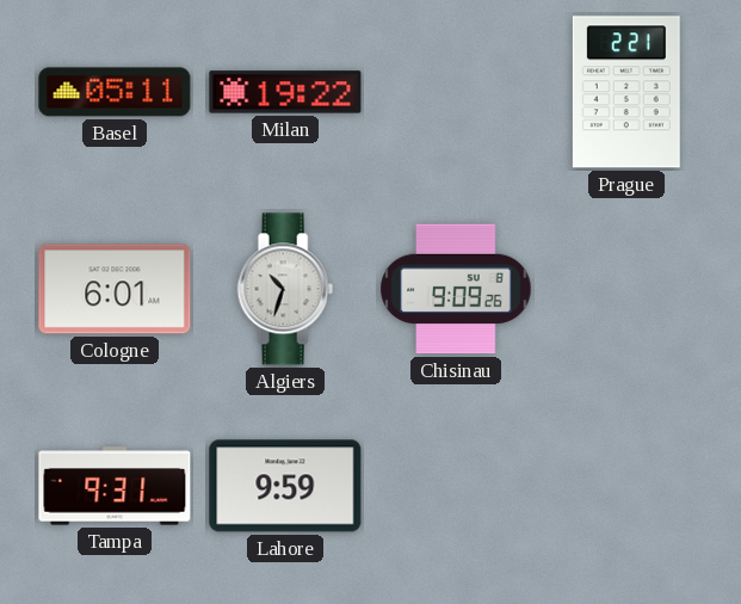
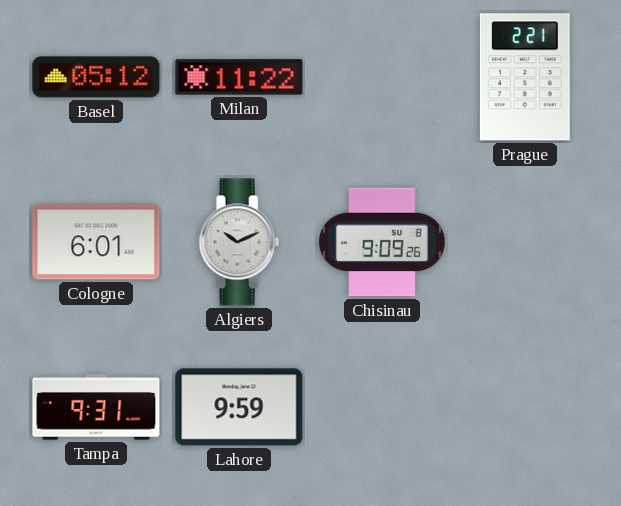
Basel: 05:11 -> 05:12 (96, 77)
Milan: 19:22 -> 11:22 (239, 77)
Algiers: 10:33 -> 10:11 (239, 242)
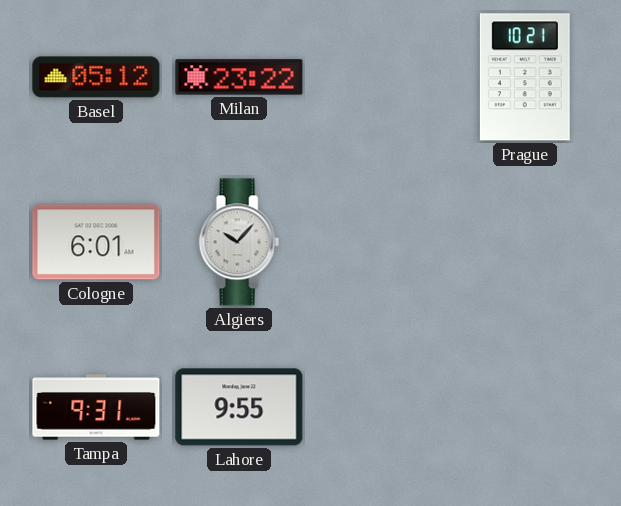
Milan: 11:22 -> 23:22 (239, 77)
Prague: 2:21 -> 10:21 (525, 77)
Algiers: 10:11 -> 10:07 (239, 242)
Chisinau: 9:09 -> none (382, 242)
Lahore: 9:59 -> 9:55 (239, 407)
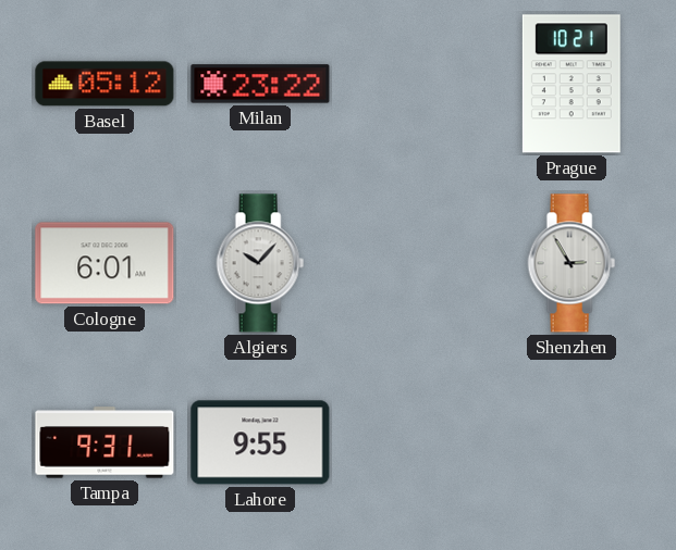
Shenzhen: none -> 2:55 (571, 263)
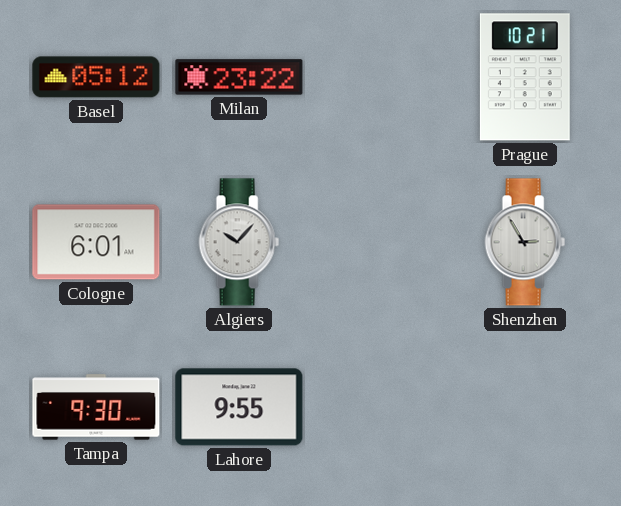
Tampa: 9:31 -> 9:30 (96, 407)
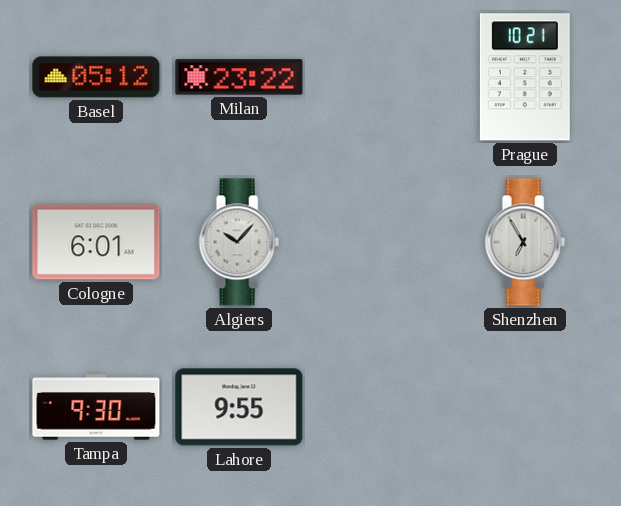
Shenzhen: 2:55 -> 6:55 (525, 242)
